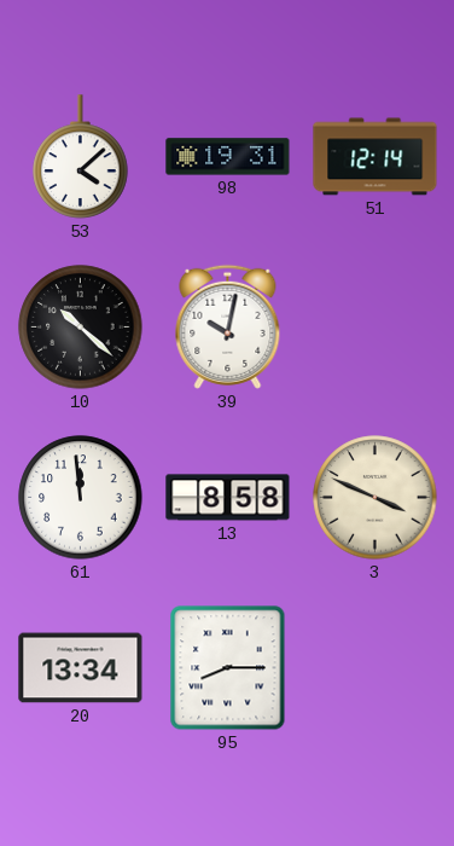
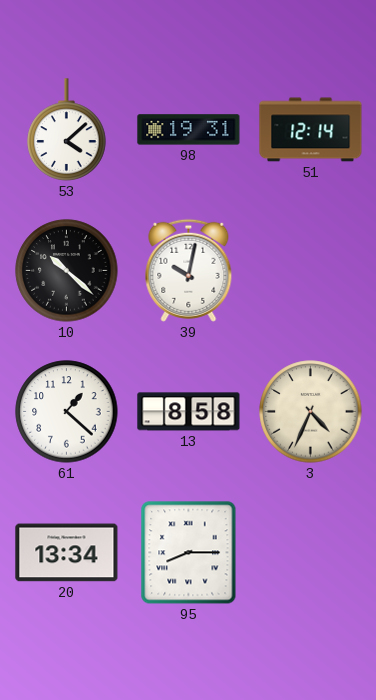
61: 11:59 -> 1:22 (67, 412)
3: 3:49 -> 4:34 (311, 412)
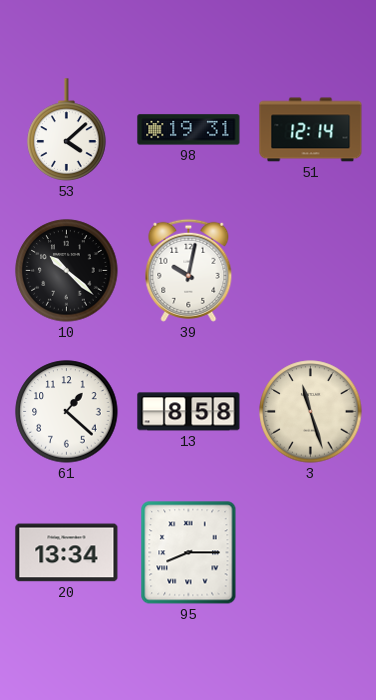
3: 4:34 -> 11:27 (311, 412)
